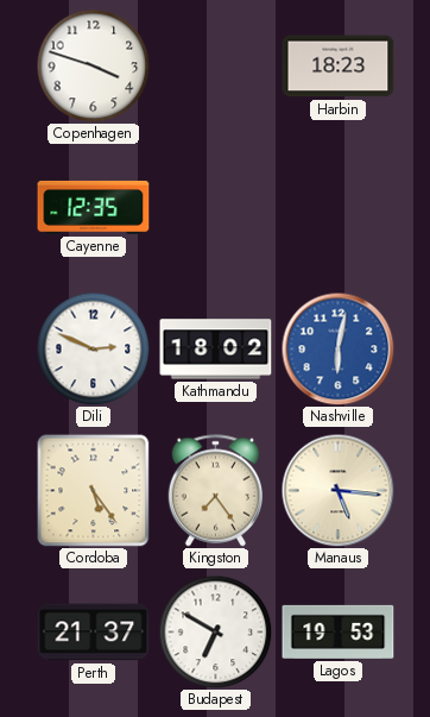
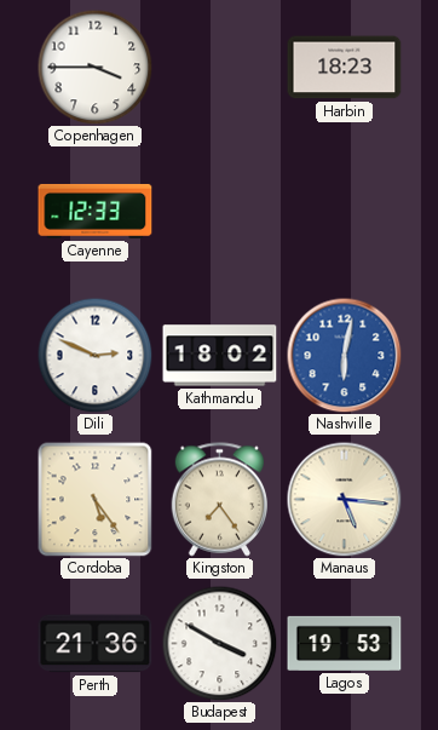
Copenhagen: 3:48 -> 3:45 (94, 67)
Cayenne: 12:35 -> 12:33 (96, 211)
Perth: 21:37 -> 21:36 (96, 644)
Budapest: 6:50 -> 3:50 (219, 643)
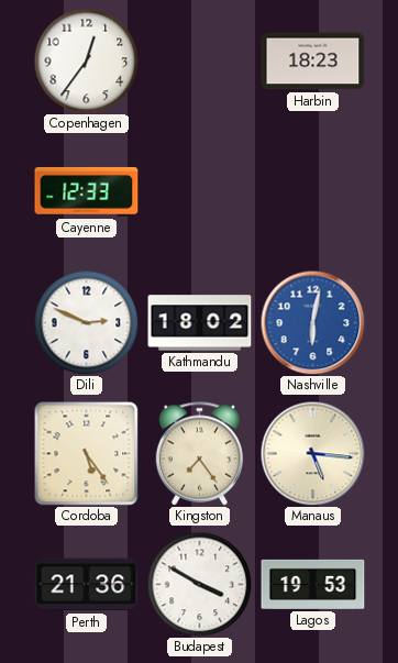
Copenhagen: 3:45 -> 12:36 (86, 60)
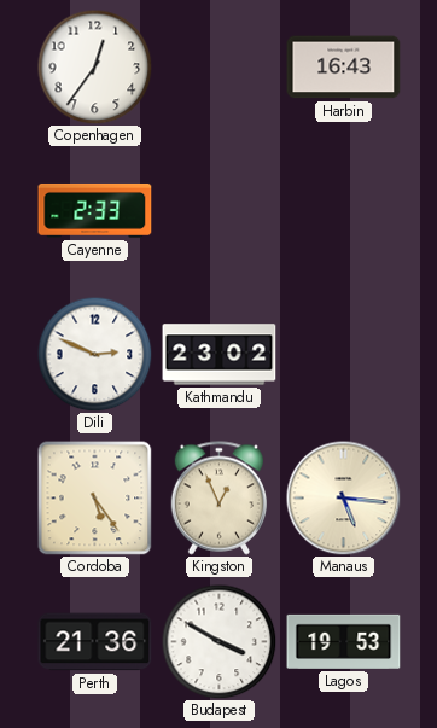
Harbin: 18:23 -> 16:43 (344, 68)
Cayenne: 12:33 -> 2:33 (95, 210)
Kathmandu: 18:02 -> 23:02 (220, 355)
Nashville: 6:02 -> none (312, 322)
Kingston: 7:24 -> 12:56 (218, 499)
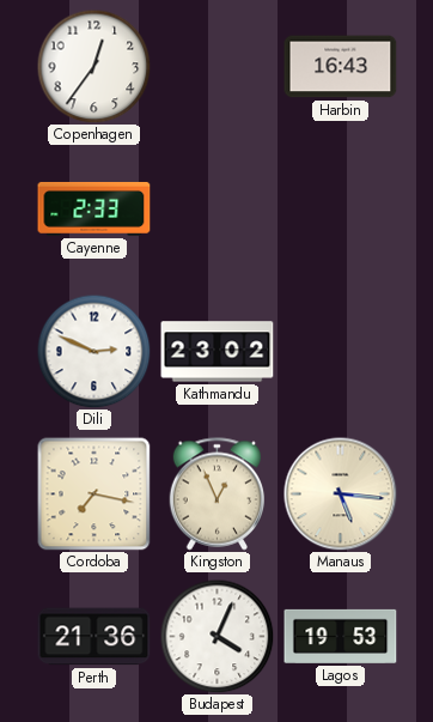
Cordoba: 5:24 -> 7:17 (93, 493)
Budapest: 3:50 -> 4:04 (216, 636)
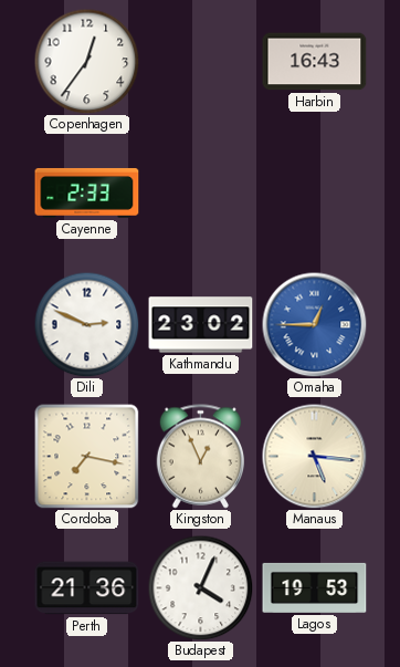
Omaha: none -> 12:45 (314, 324)
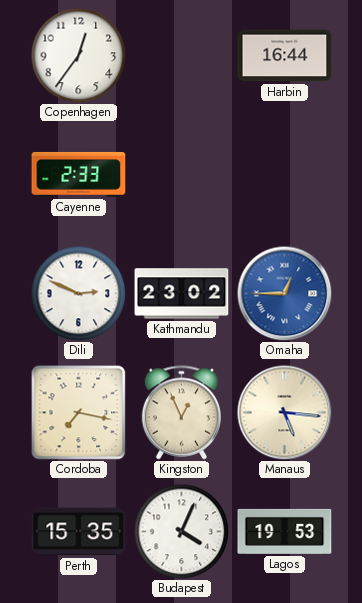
Harbin: 16:43 -> 16:44 (285, 56)
Perth: 21:36 -> 15:35 (79, 532)
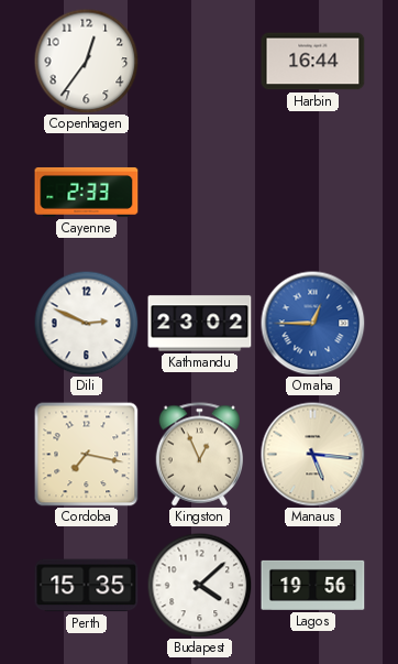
Budapest: 4:04 -> 4:08 (199, 585)
Lagos: 19:53 -> 19:56 (313, 585)
